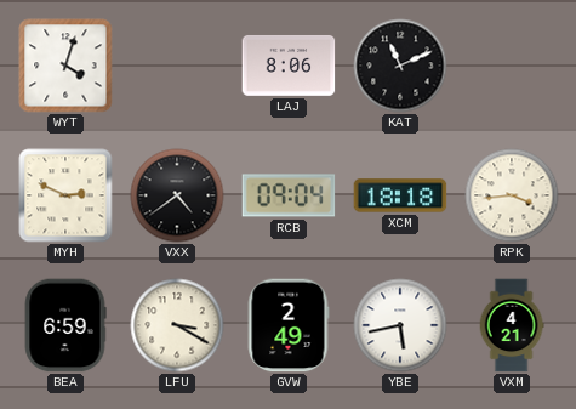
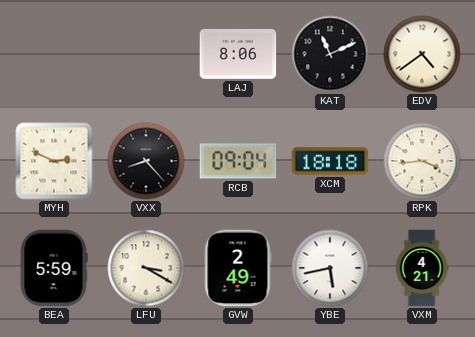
WYT: 4:03 -> none (65, 66)
EDV: none -> 4:39 (422, 54)
VXX: 4:39 -> 8:23 (146, 161)
BEA: 6:59 -> 5:59 (54, 268)
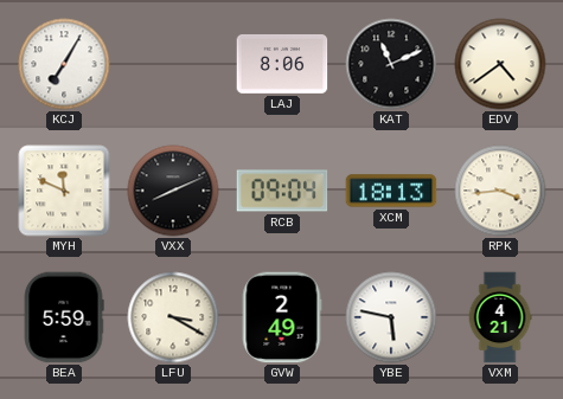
KCJ: none -> 7:05 (64, 64)
MYH: 2:49 -> 11:49 (64, 191)
VXX: 8:23 -> 8:11 (173, 191)
XCM: 18:18 -> 18:13 (391, 191)
YBE: 5:43 -> 5:47 (391, 317)
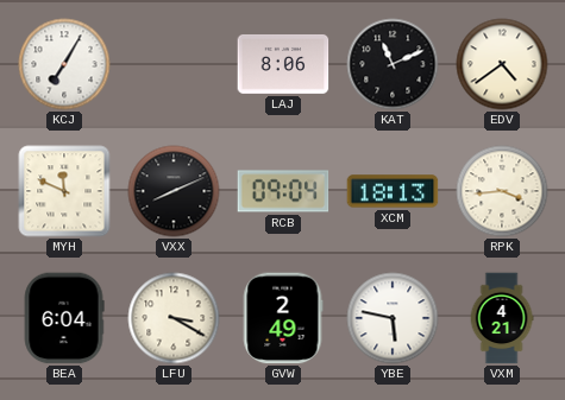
BEA: 5:59 -> 6:04 (64, 318)
